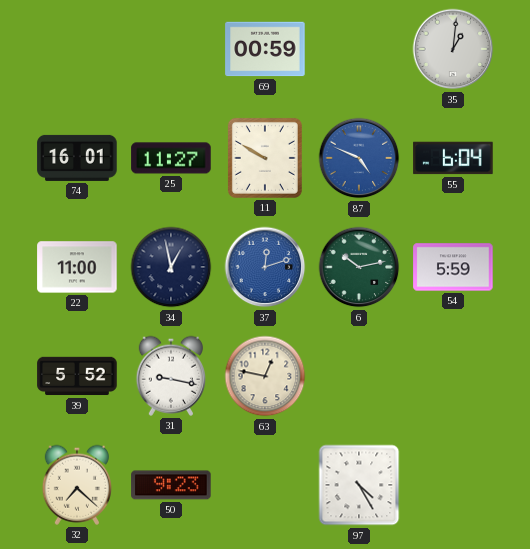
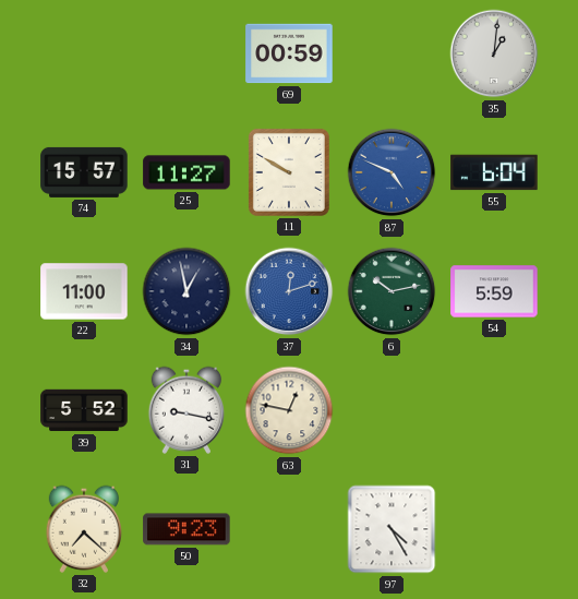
74: 16:01 -> 15:57 (84, 172)
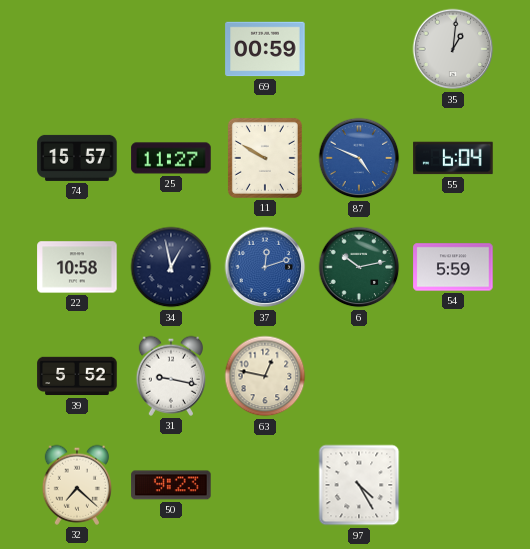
22: 11:00 -> 10:58 (77, 267)
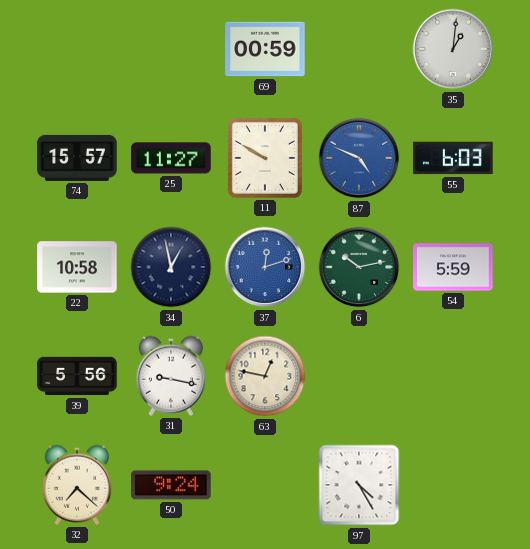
55: 6:04 -> 6:03 (453, 158)
39: 5:52 -> 5:56 (77, 376)
50: 9:23 -> 9:24 (171, 485)
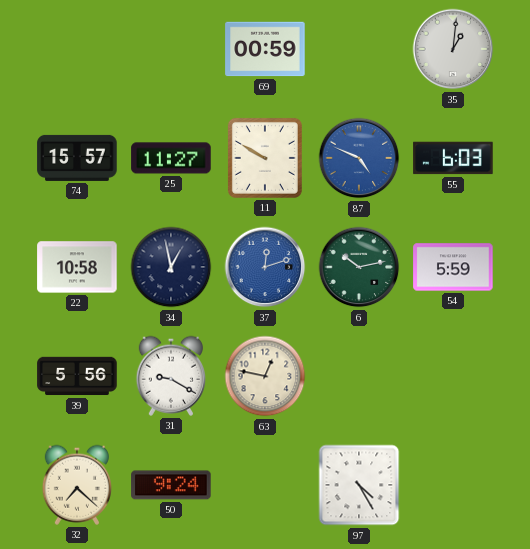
31: 9:17 -> 9:20 (170, 376)
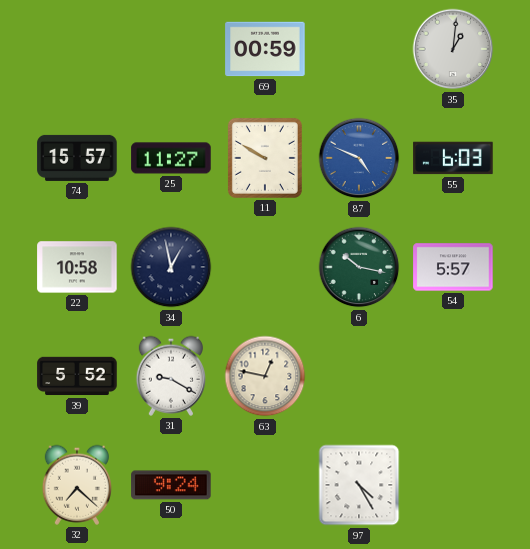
37: 12:12 -> none (265, 267)
6: 10:13 -> 10:17 (359, 267)
54: 5:59 -> 5:57 (453, 267)
39: 5:56 -> 5:52 (77, 376)
